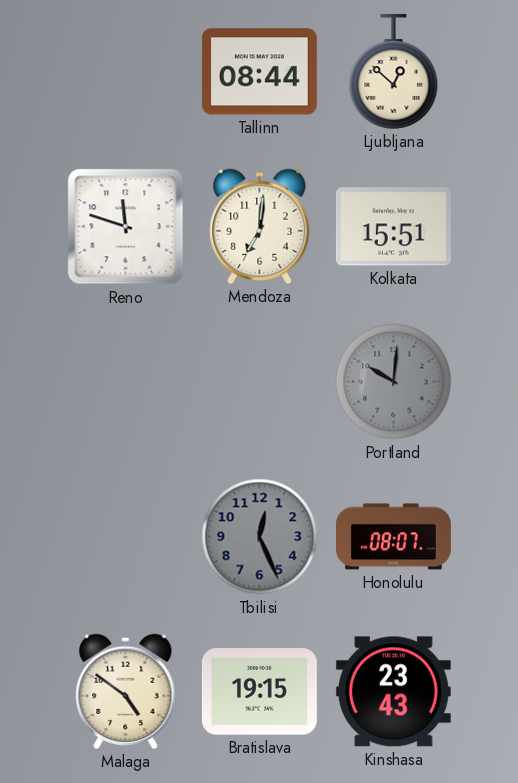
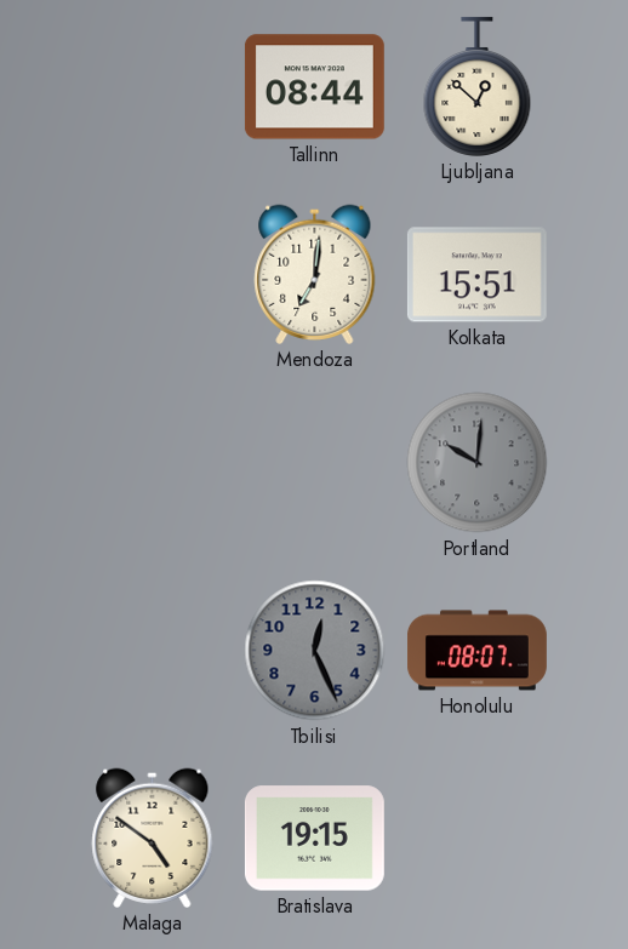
Reno: 11:48 -> none (126, 227)
Kinshasa: 23:43 -> none (393, 692)
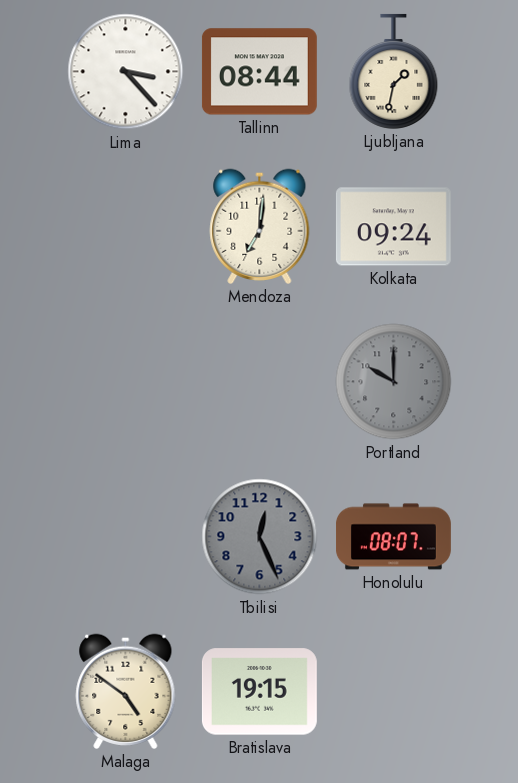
Lima: none -> 3:23 (126, 72)
Ljubljana: 12:52 -> 1:32 (394, 71)
Kolkata: 15:51 -> 09:24 (393, 227)
Portland: 10:01 -> 10:00 (394, 382)
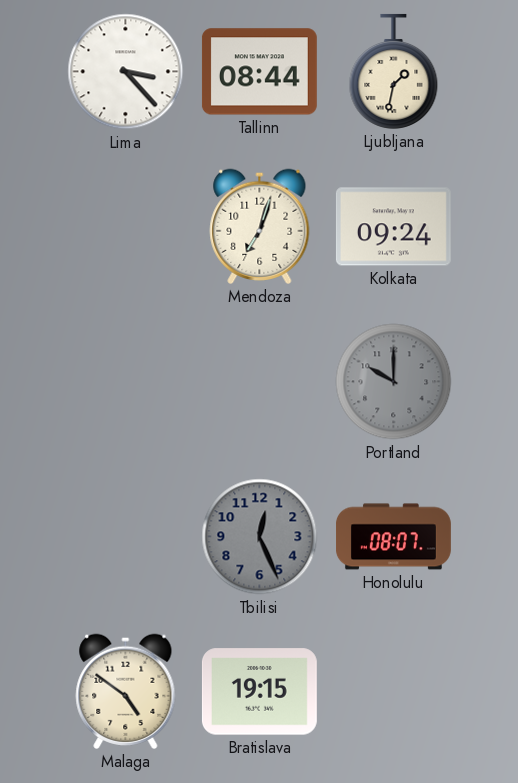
Mendoza: 7:01 -> 7:03 (260, 226)
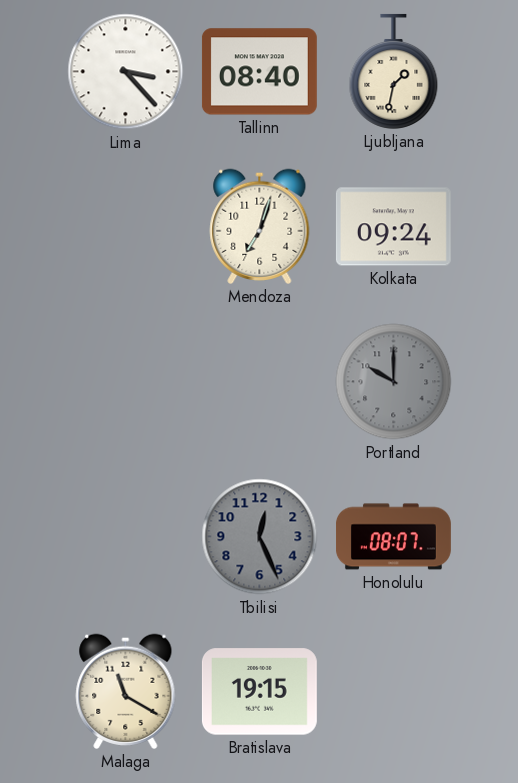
Tallinn: 08:44 -> 08:40 (259, 72)
Malaga: 4:51 -> 11:20 (126, 691)
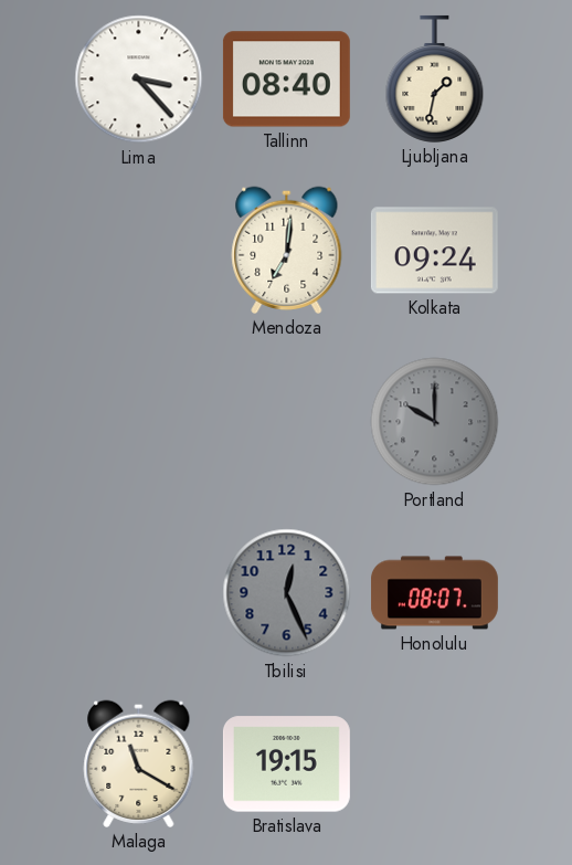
Mendoza: 7:03 -> 7:01 (287, 250)
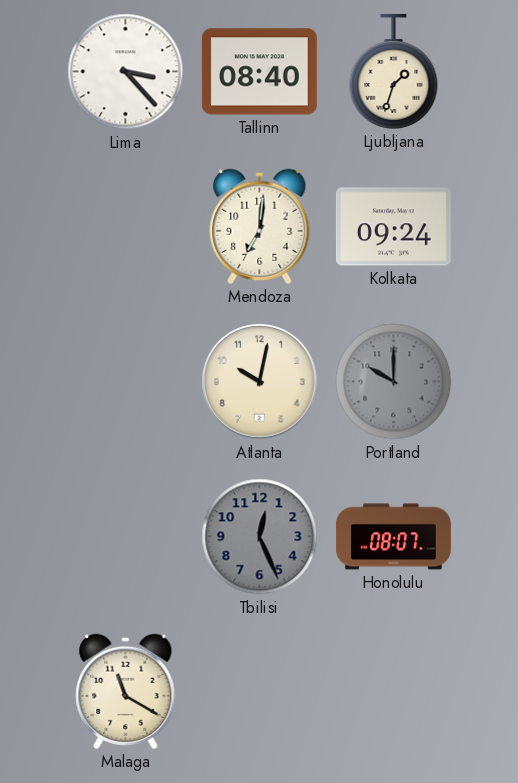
Ljubljana: 1:32 -> 1:33 (394, 71)
Atlanta: none -> 10:02 (260, 382)
Bratislava: 19:15 -> none (286, 764)
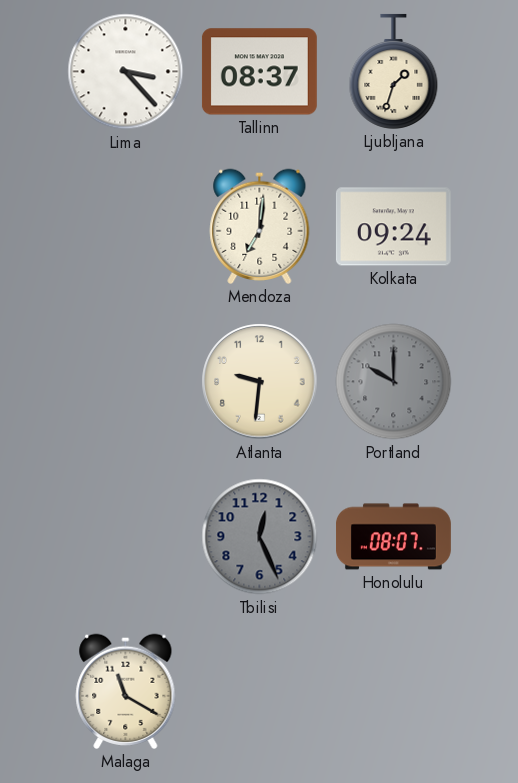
Tallinn: 08:40 -> 08:37 (259, 72)
Atlanta: 10:02 -> 9:31 (260, 382)
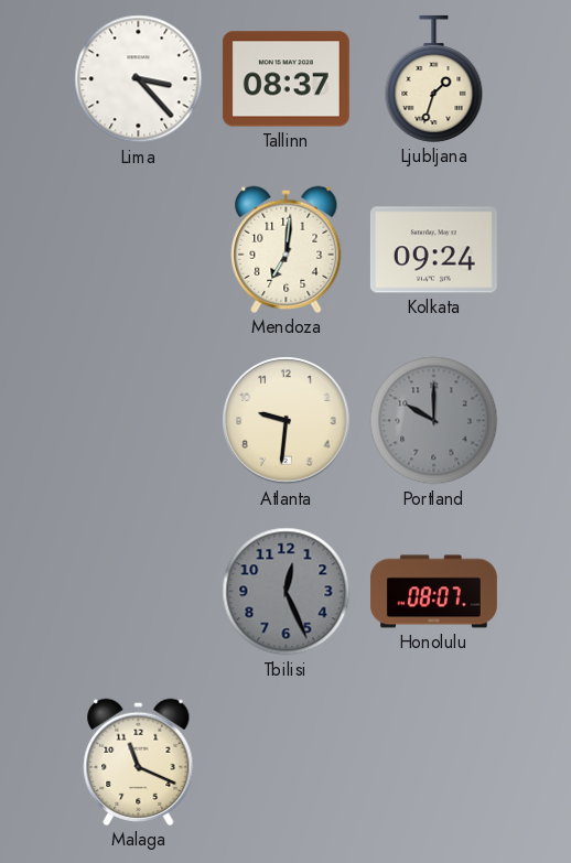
Malaga: 11:20 -> 11:19 (139, 762)
